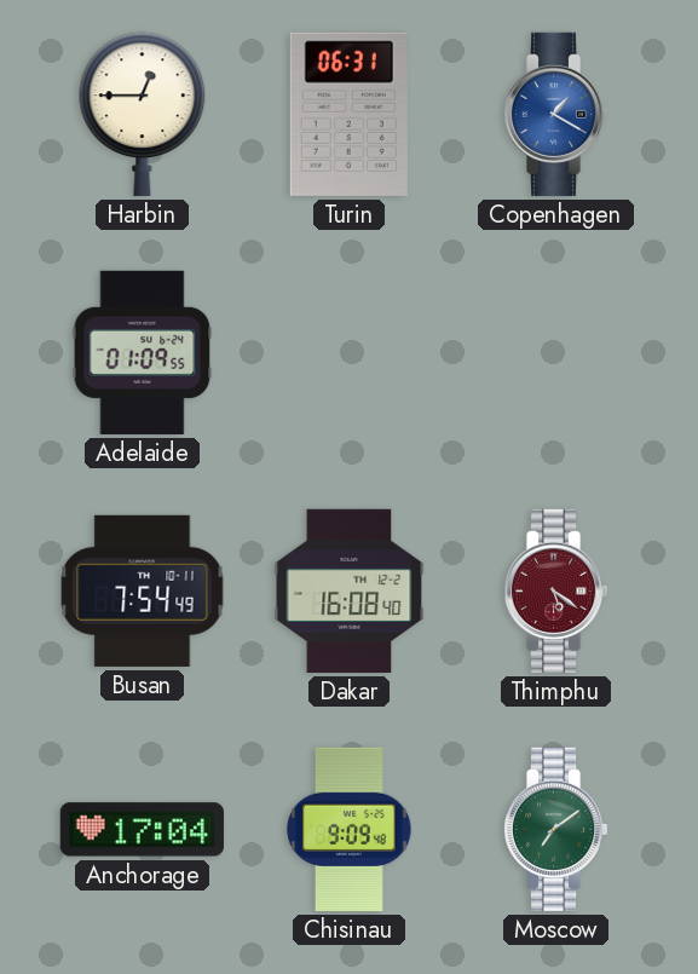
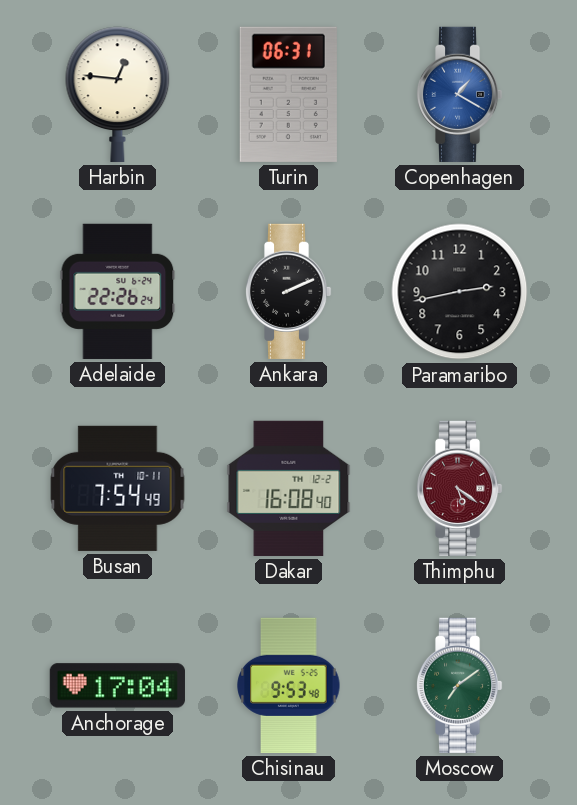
Harbin: 12:45 -> 12:46 (118, 94)
Adelaide: 01:09 -> 22:26 (118, 291)
Ankara: none -> 2:11 (288, 291)
Paramaribo: none -> 2:43 (460, 292)
Chisinau: 9:09 -> 9:53 (289, 685)
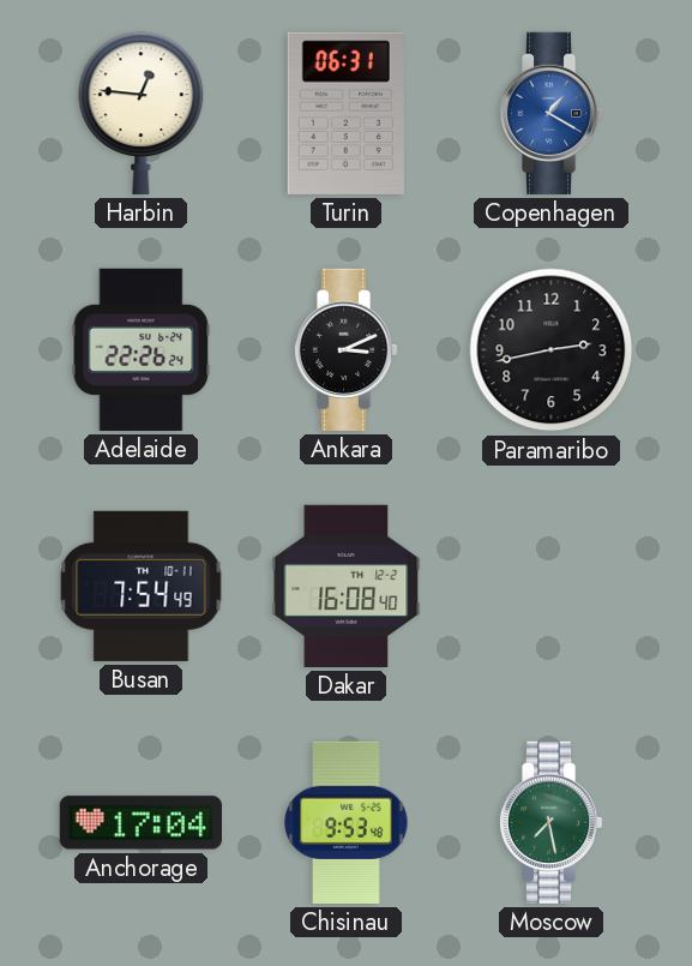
Ankara: 2:11 -> 3:11 (345, 349)
Thimphu: 5:21 -> none (459, 488)
Moscow: 7:09 -> 7:28 (550, 822)
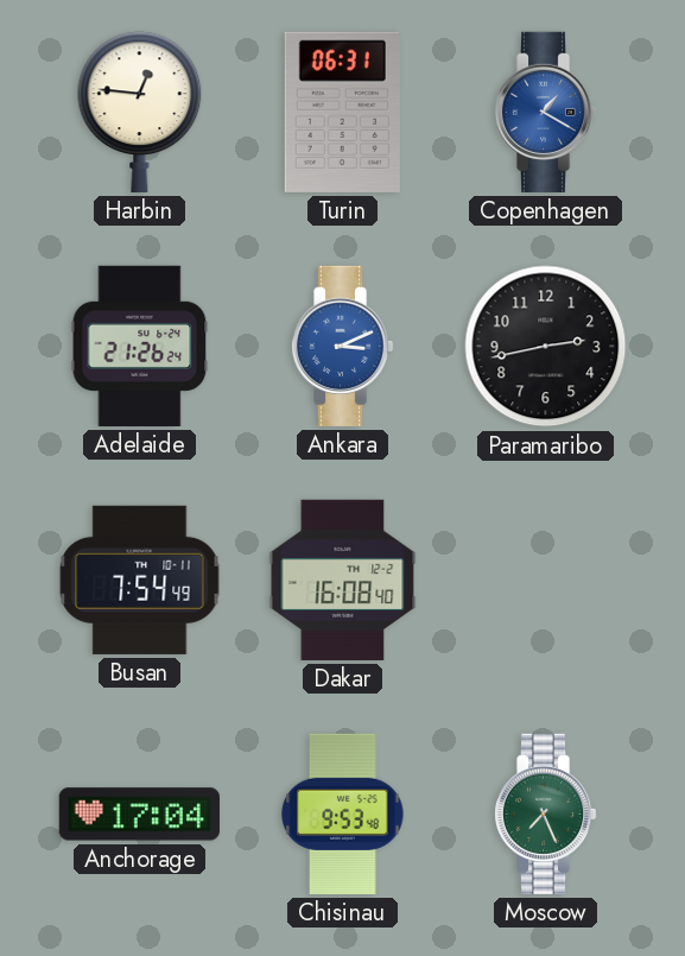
Adelaide: 22:26 -> 21:26 (140, 346)
Ankara dial: black -> blue (342, 346)
Moscow: 7:28 -> 7:26 (545, 813)
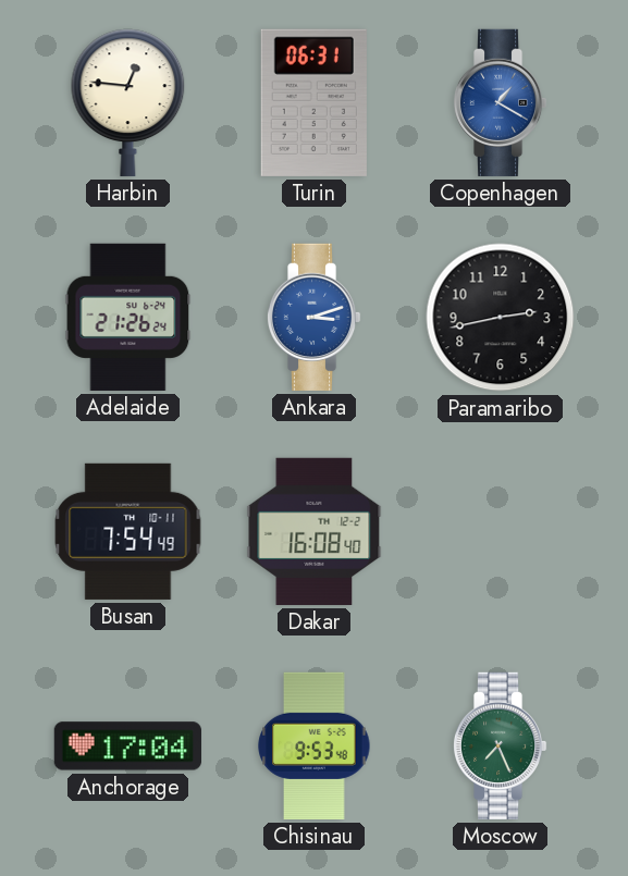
Ankara: 3:11 -> 3:12 (313, 317)
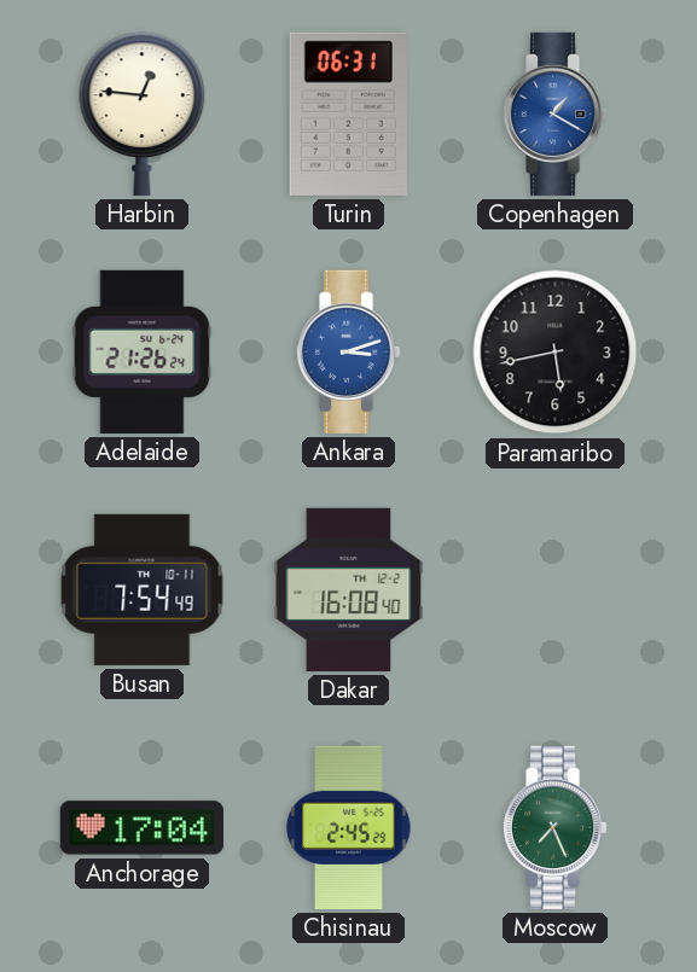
Paramaribo: 2:43 -> 5:43 (556, 353)
Chisinau: 9:53 -> 2:45 (349, 827)
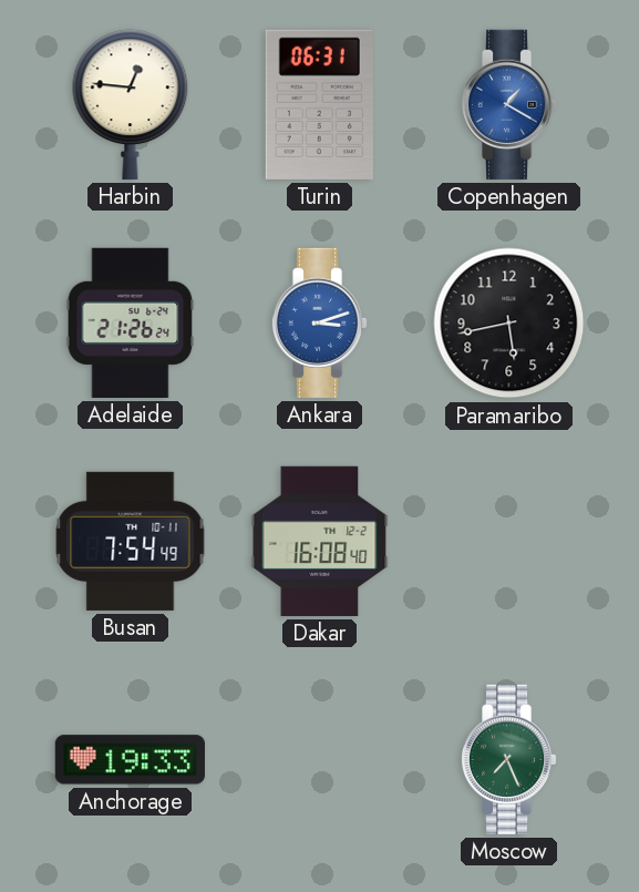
Anchorage: 17:04 -> 19:33 (130, 760)
Chisinau: 2:45 -> none (349, 827)
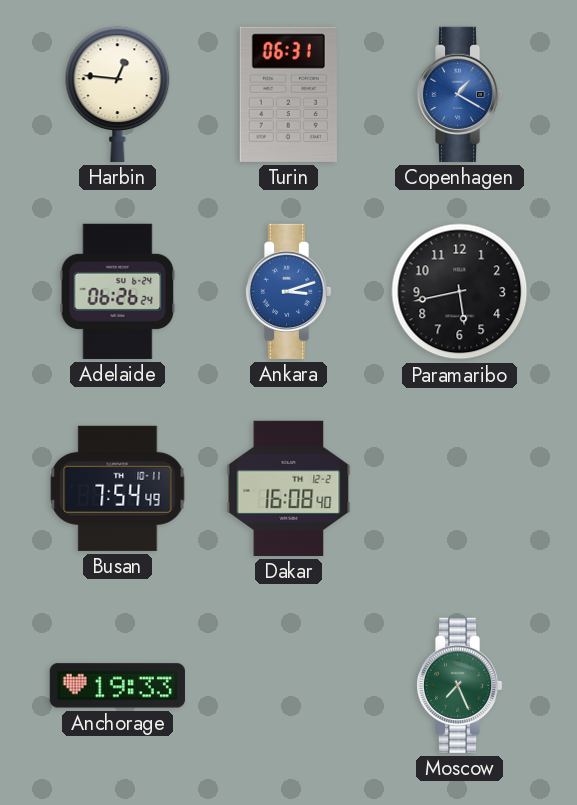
Adelaide: 21:26 -> 06:26 (118, 291)
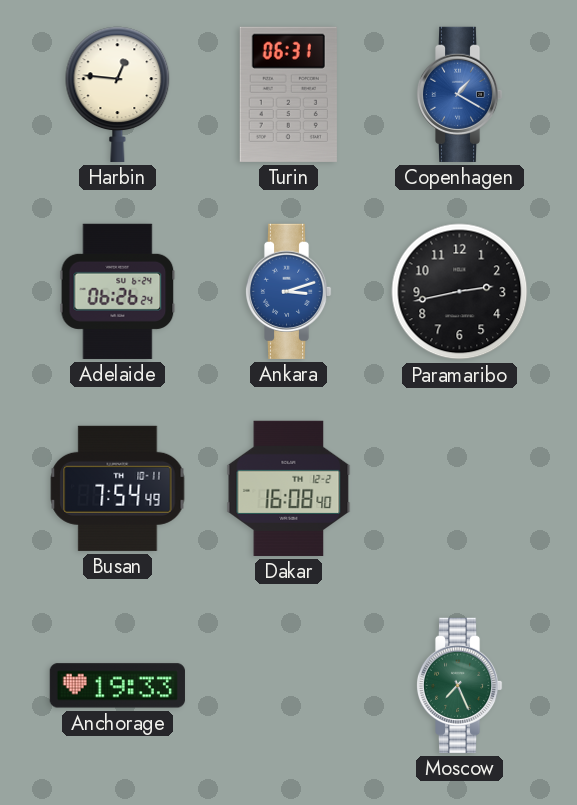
Paramaribo: 5:43 -> 2:43 (460, 292)
